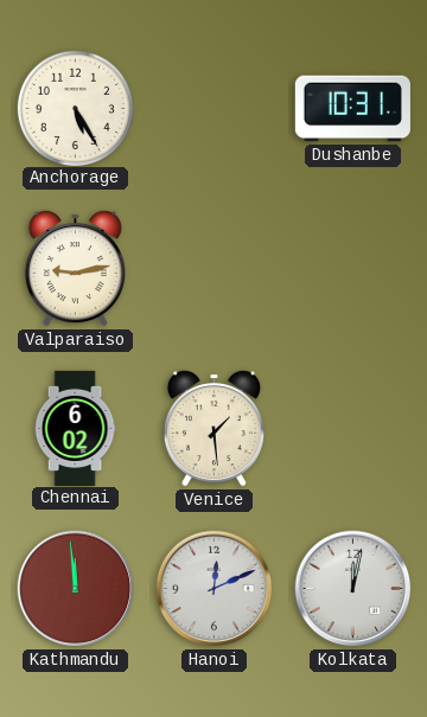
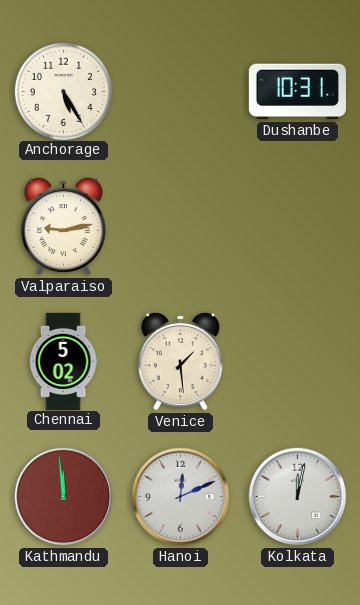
Chennai: 6:02 -> 5:02 (63, 361)
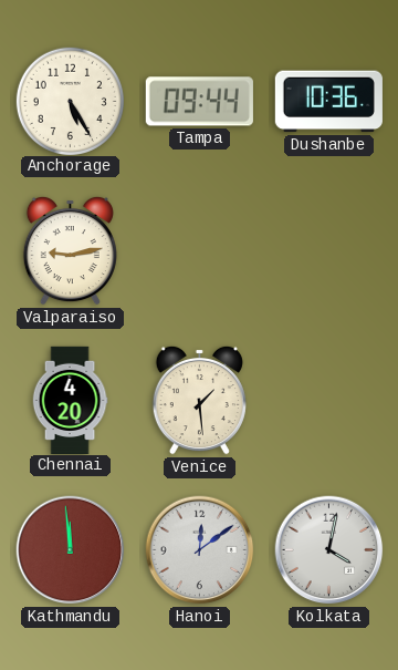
Tampa: none -> 09:44 (199, 102)
Dushanbe: 10:31 -> 10:36 (328, 102)
Chennai: 5:02 -> 4:20 (70, 400)
Hanoi: 12:11 -> 12:09 (200, 550)
Kolkata: 12:02 -> 4:02 (329, 550)
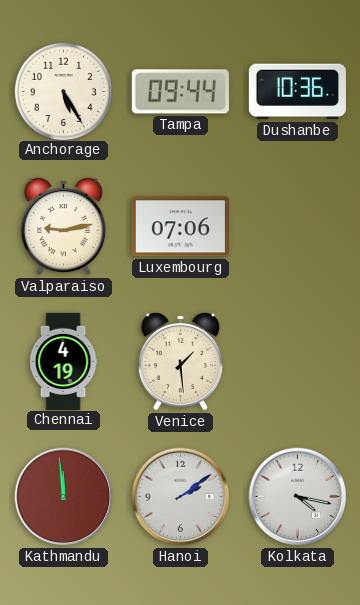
Luxembourg: none -> 07:06 (180, 227)
Chennai: 4:20 -> 4:19 (63, 361)
Hanoi: 12:09 -> 2:09 (181, 497)
Kolkata: 4:02 -> 4:17 (298, 497)
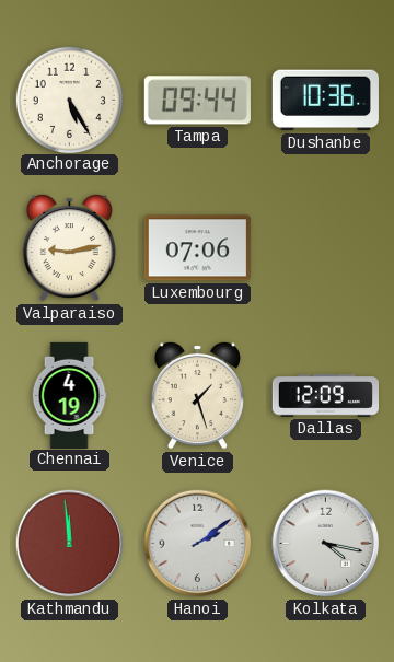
Venice: 1:29 -> 1:27 (197, 395)
Dallas: none -> 12:09 (325, 396)
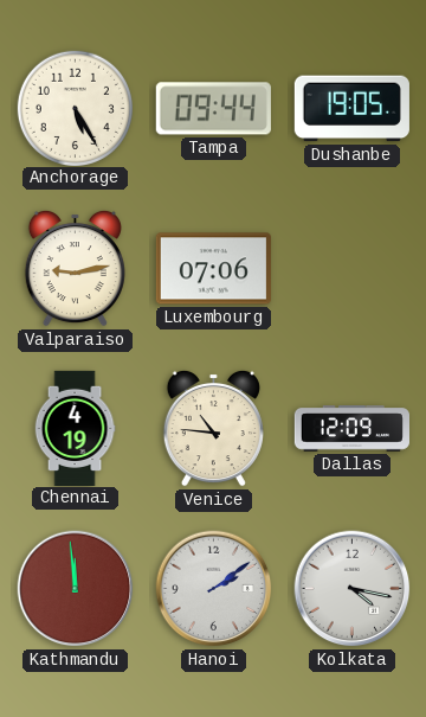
Dushanbe: 10:36 -> 19:05 (351, 109)
Venice: 1:27 -> 10:46 (213, 428)
